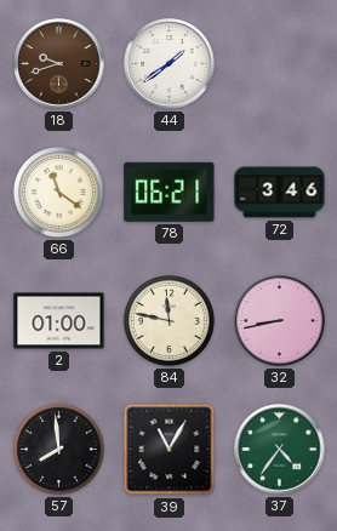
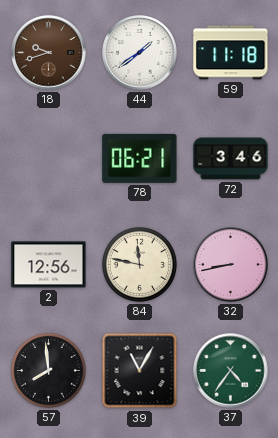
59: none -> 11:18 (231, 53)
66: 11:21 -> none (58, 192)
2: 01:00 -> 12:56 (49, 265)
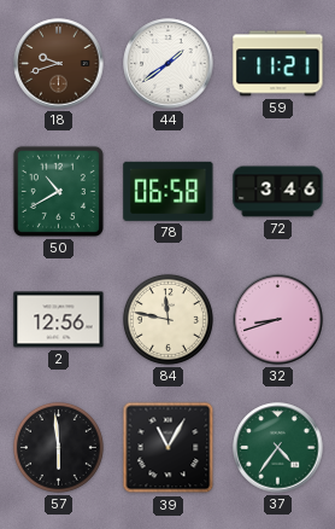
59: 11:18 -> 11:21 (278, 64)
50: none -> 10:40 (58, 191)
78: 06:21 -> 06:58 (169, 191)
32: 8:43 -> 8:42 (278, 320)
57: 7:59 -> 5:59 (58, 447)
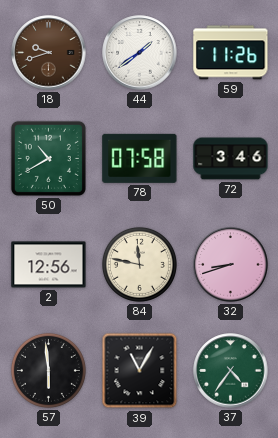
59: 11:21 -> 11:26 (231, 53)
78: 06:58 -> 07:58 (140, 158)
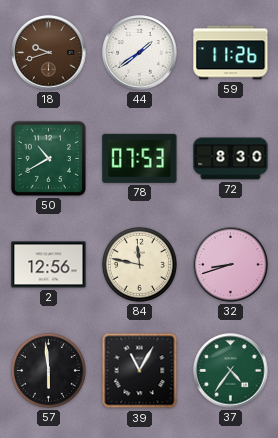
78: 07:58 -> 07:53 (140, 158)
72: 3:46 -> 8:30 (231, 159)
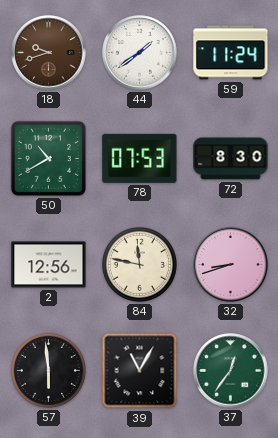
59: 11:26 -> 11:24 (231, 53)
37: 4:36 -> 12:36 (231, 371)
